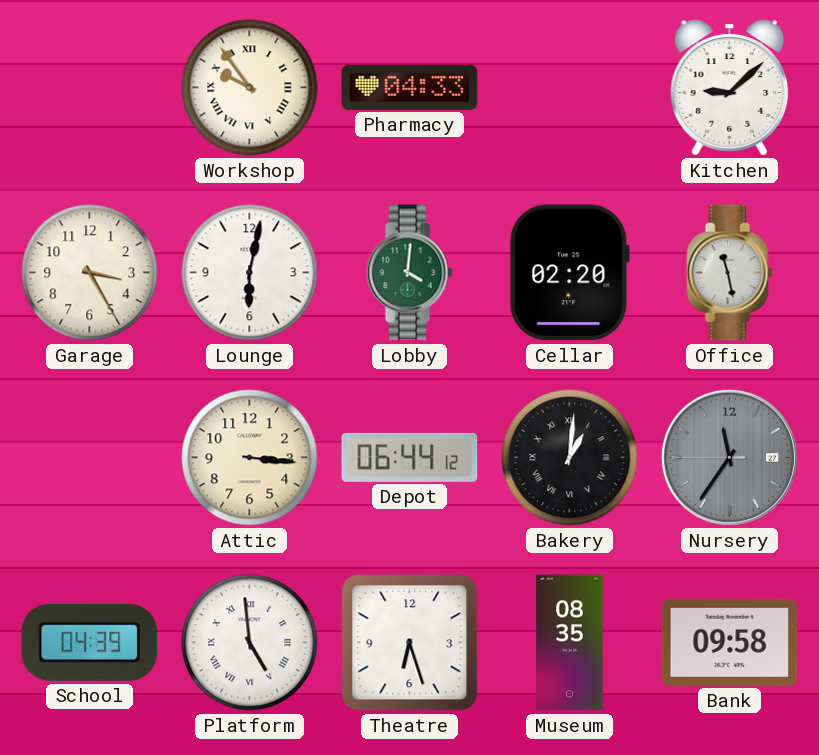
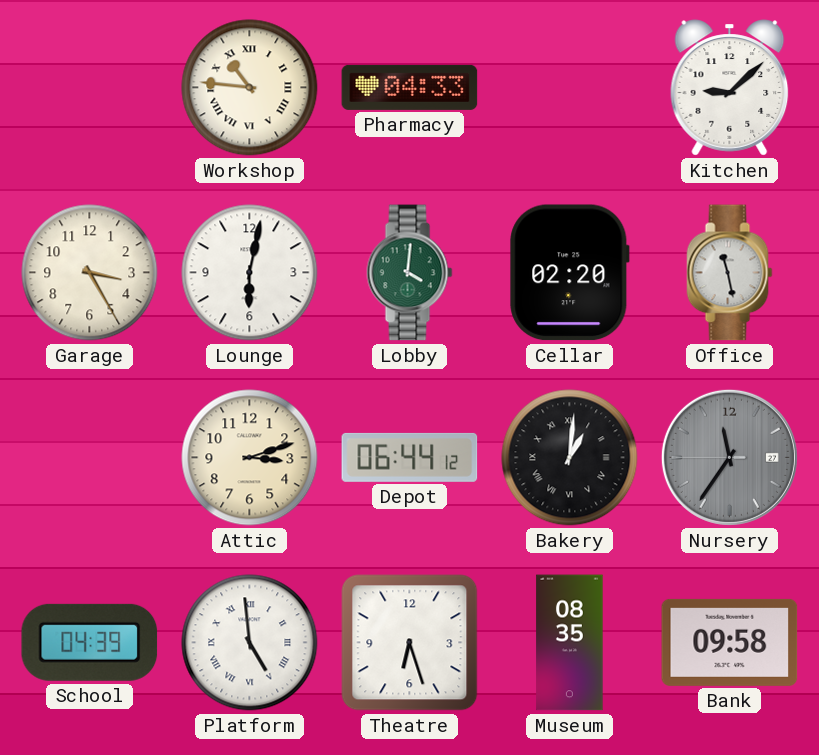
Workshop: 9:54 -> 10:46 (250, 88)
Attic: 3:16 -> 3:12 (250, 458)
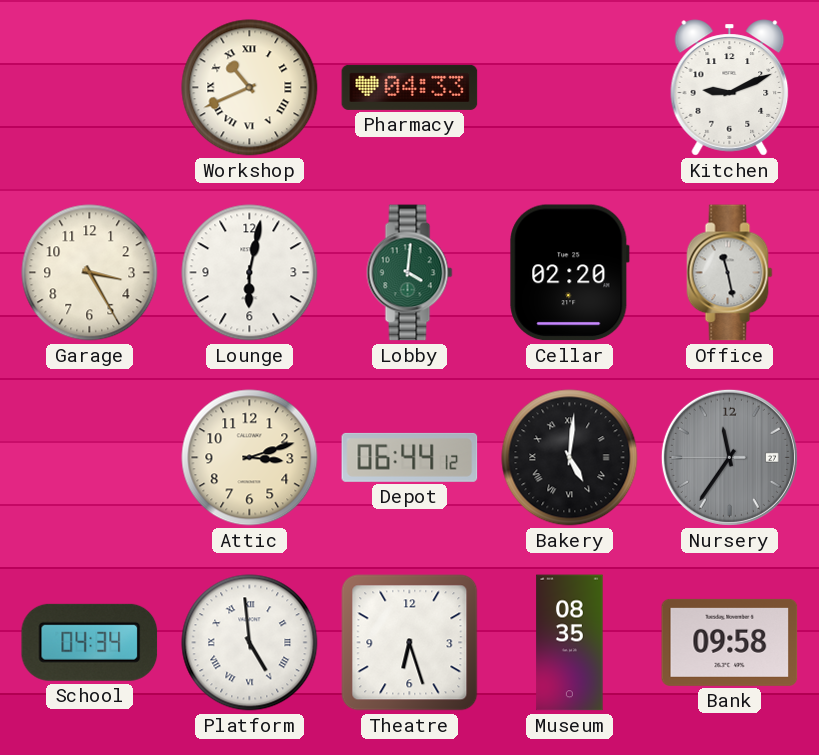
Workshop: 10:46 -> 10:41 (250, 88)
Kitchen: 9:08 -> 9:11 (730, 88)
Bakery: 1:01 -> 5:01 (570, 458)
School: 04:39 -> 04:34 (90, 642)
